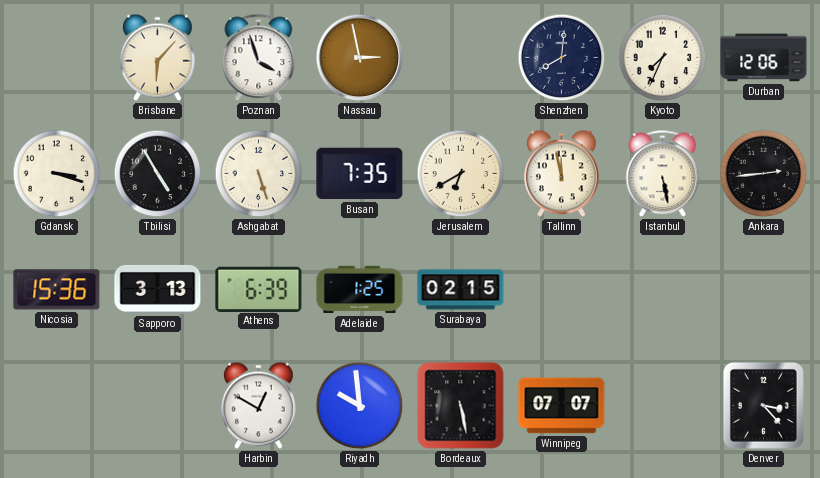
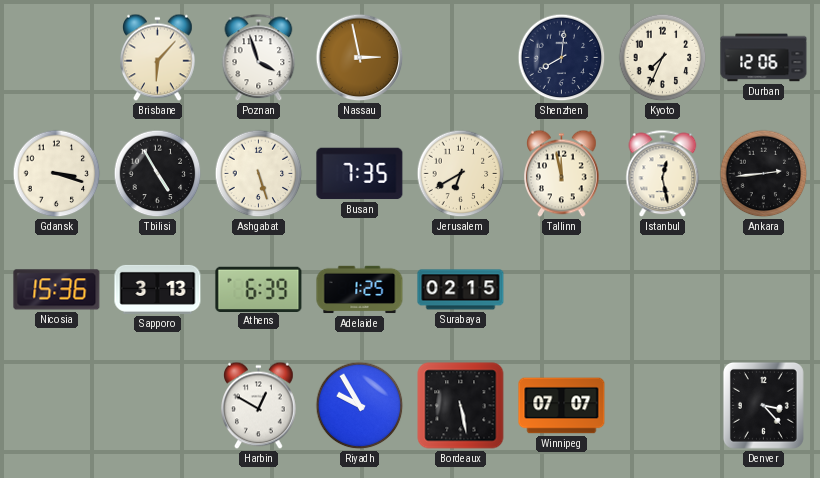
Istanbul: 5:28 -> 12:28 (663, 174)
Riyadh: 9:59 -> 9:55 (360, 406)
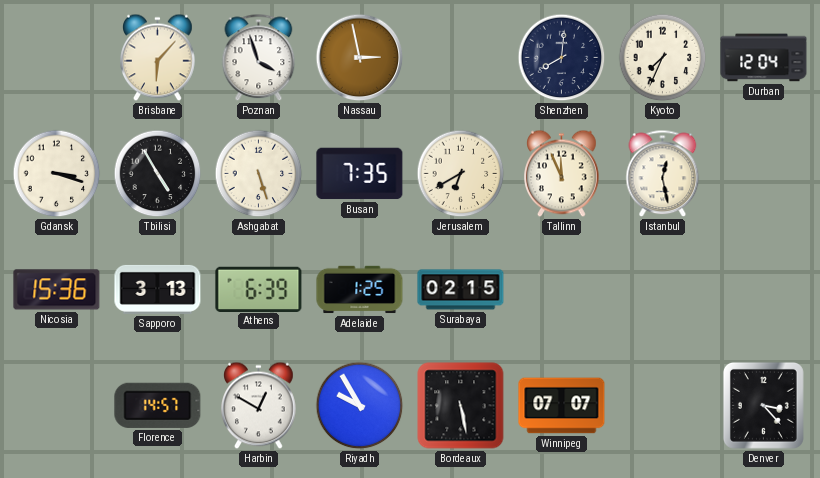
Durban: 12:06 -> 12:04 (764, 58)
Tallinn: 11:58 -> 11:56 (562, 174)
Ankara: 2:44 -> none (764, 174)
Florence: none -> 14:57 (158, 405)
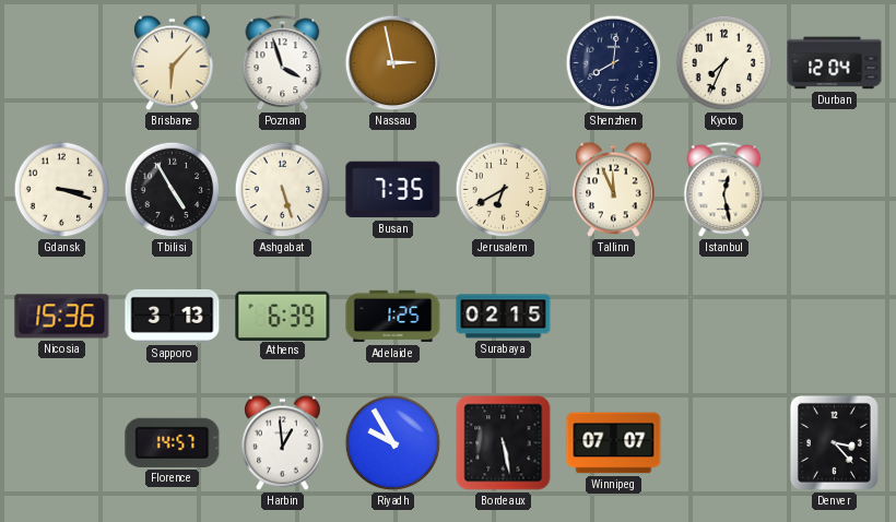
Harbin: 12:50 -> 12:59 (283, 443)
